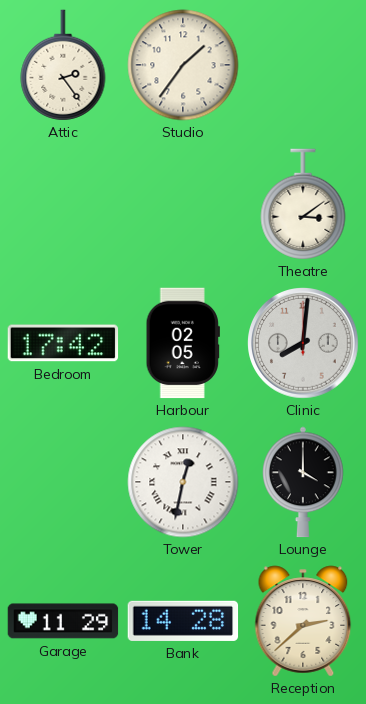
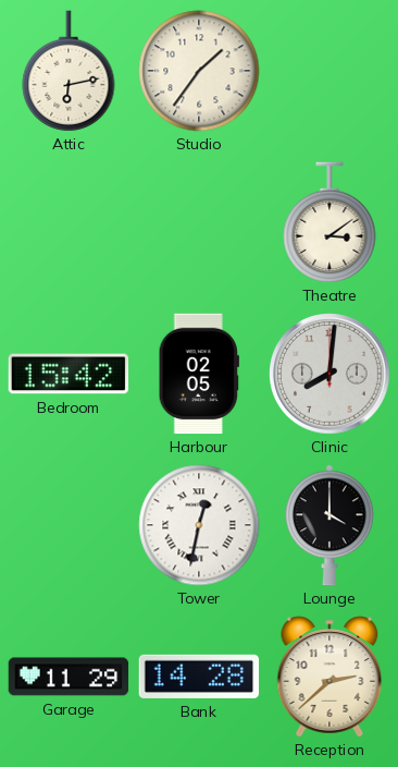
Attic: 2:24 -> 6:13 (69, 71)
Bedroom: 17:42 -> 15:42 (69, 374)
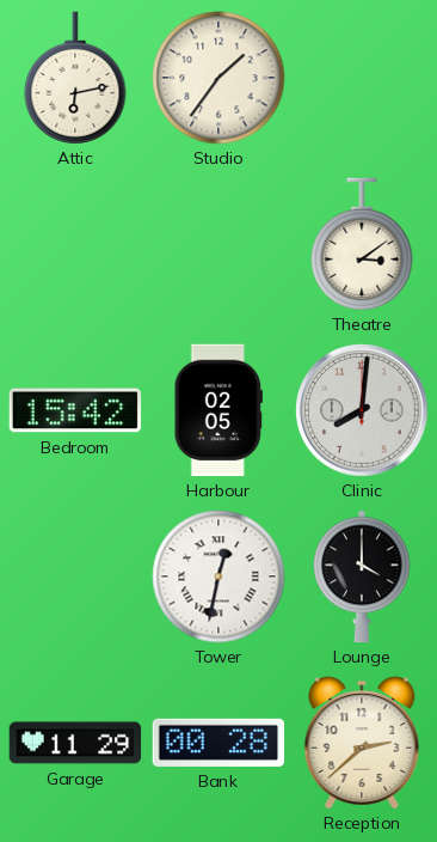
Bank: 14:28 -> 00:28 (219, 743)
